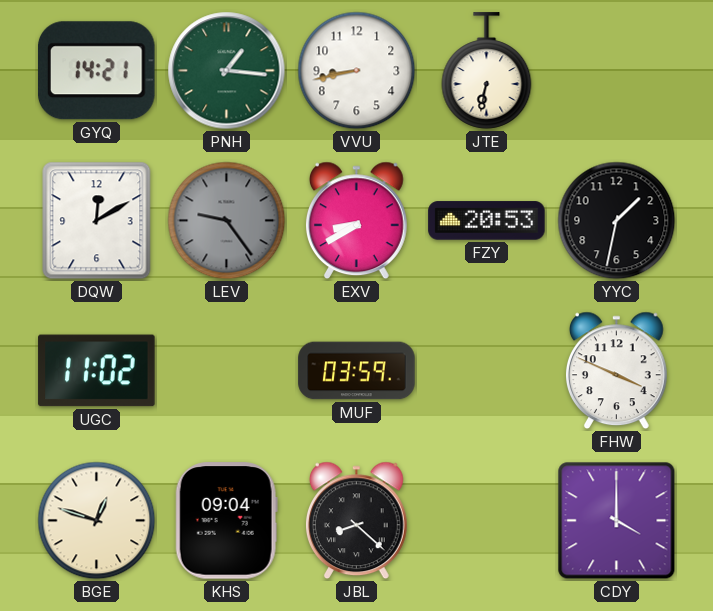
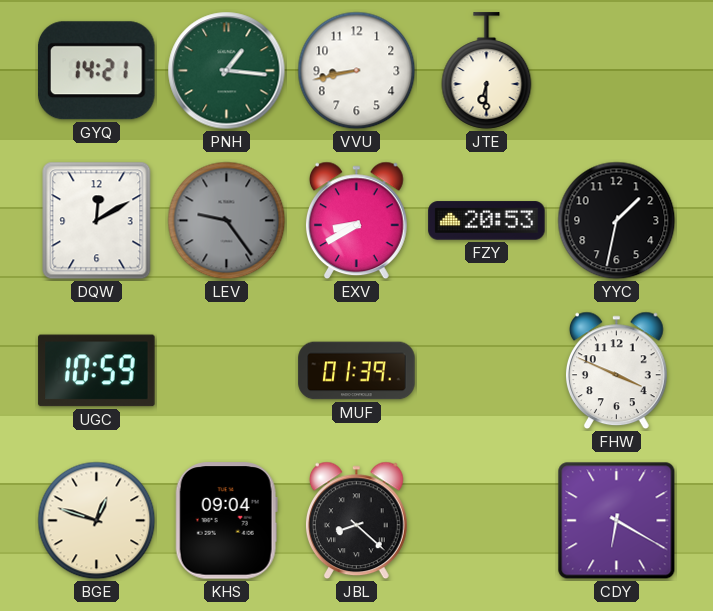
JTE: 6:32 -> 6:30 (487, 71)
UGC: 11:02 -> 10:59 (97, 371)
MUF: 03:59 -> 01:39 (357, 371)
CDY: 4:00 -> 6:20 (617, 521)
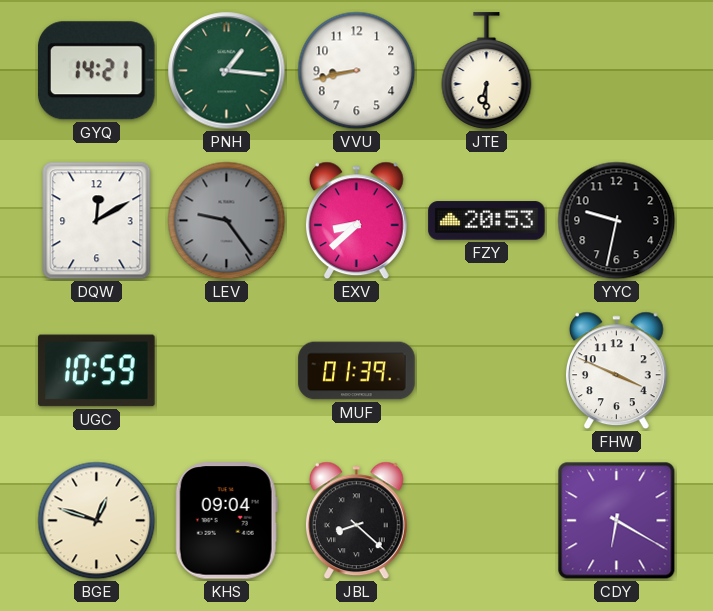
EXV: 8:40 -> 8:38 (357, 221)
YYC: 1:32 -> 9:32 (617, 221)
